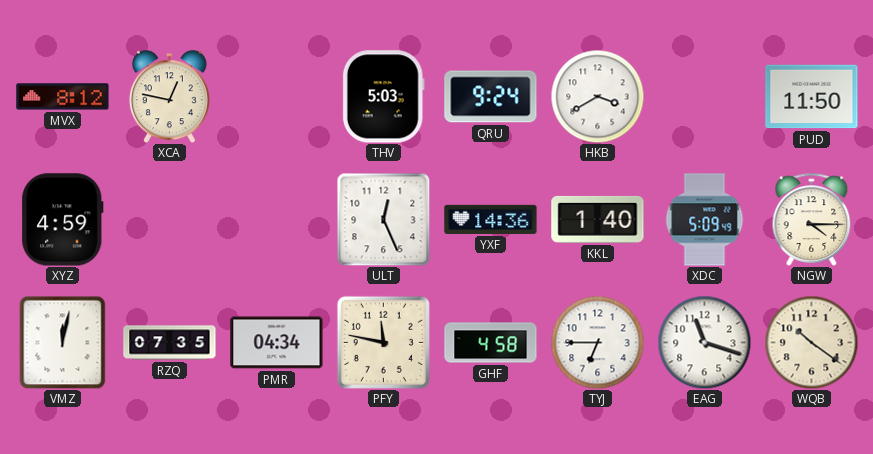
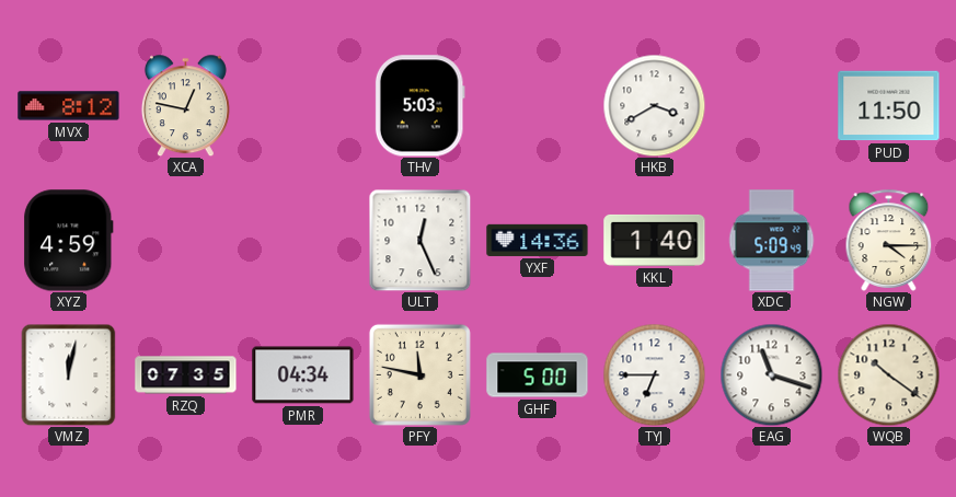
QRU: 9:24 -> none (491, 97)
GHF: 4:58 -> 5:00 (538, 375)
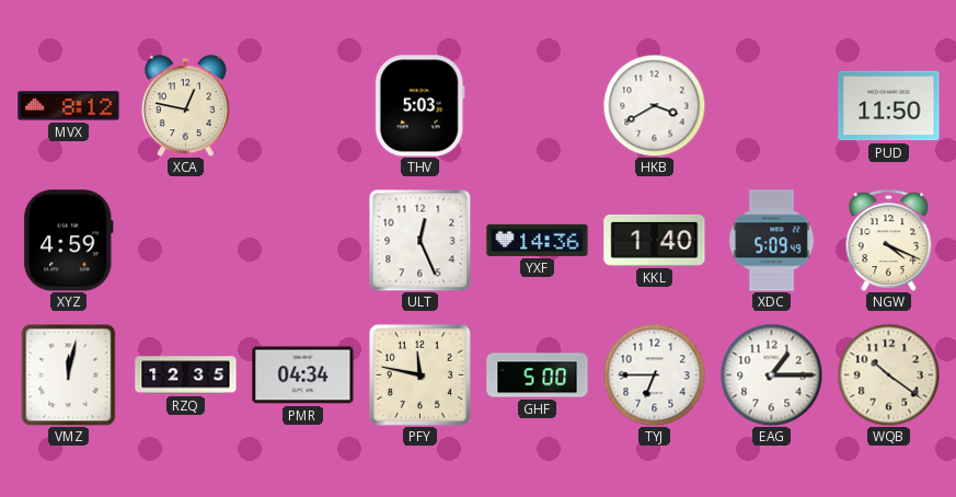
NGW: 4:15 -> 4:19 (889, 240)
RZQ: 07:35 -> 12:35 (186, 375)
EAG: 11:18 -> 1:15 (771, 374)
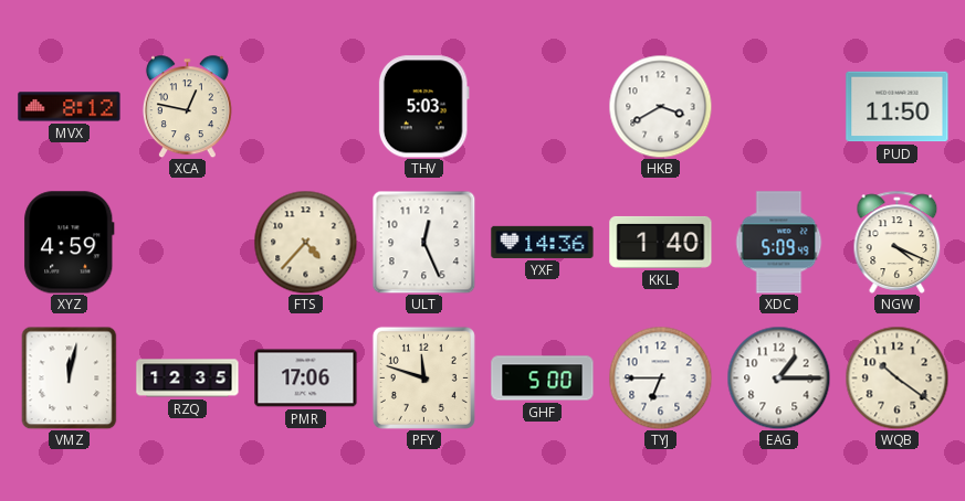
FTS: none -> 4:37 (305, 242)
PMR: 04:34 -> 17:06 (306, 379)
PFY: 11:47 -> 11:48 (423, 377)
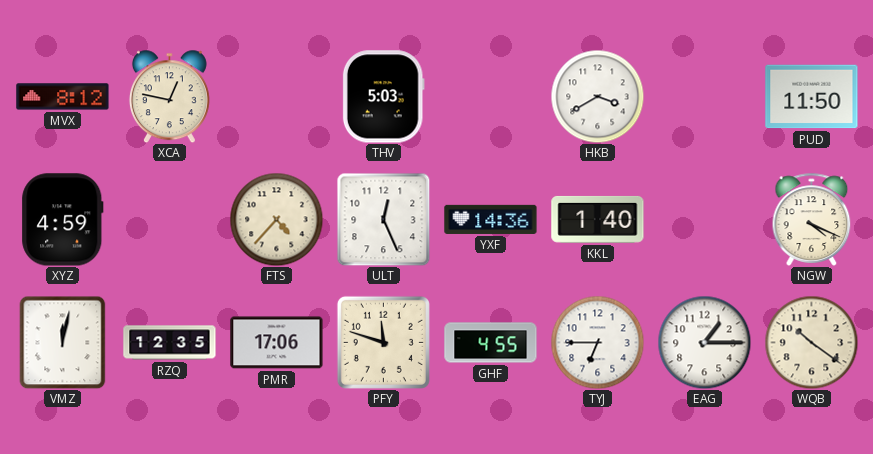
XDC: 5:09 -> none (779, 243)
GHF: 5:00 -> 4:55 (491, 343)
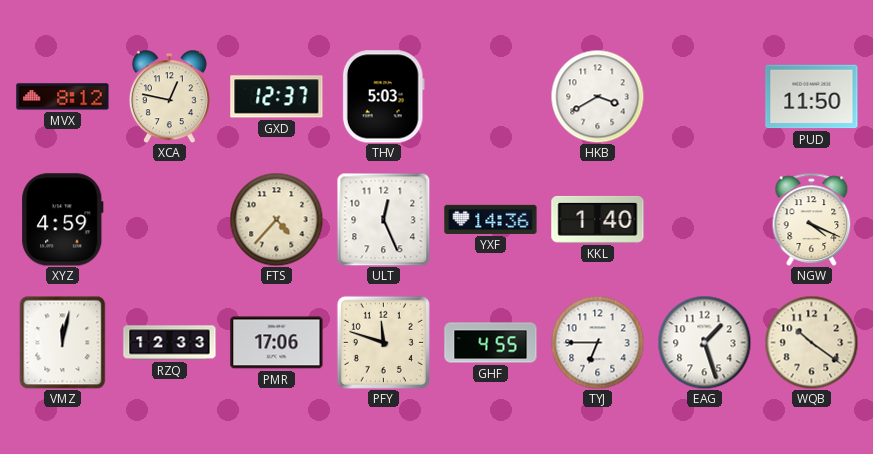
GXD: none -> 12:37 (277, 97)
RZQ: 12:35 -> 12:33 (170, 343)
EAG: 1:15 -> 1:27 (704, 342)
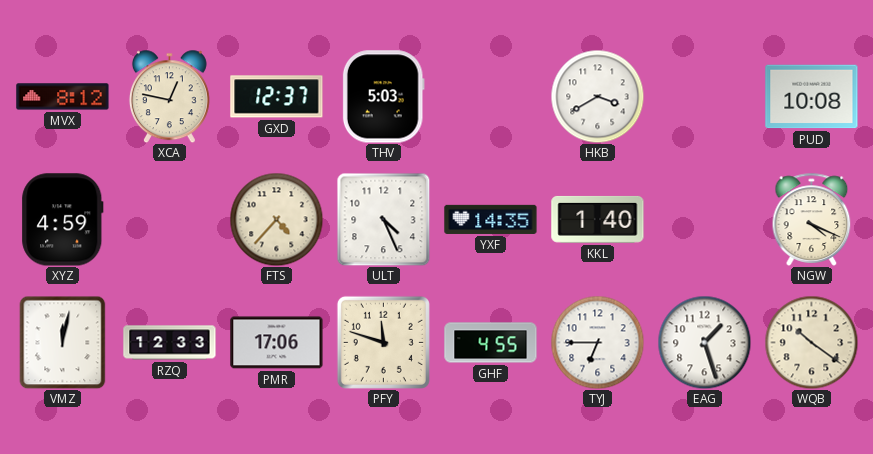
PUD: 11:50 -> 10:08 (812, 97)
ULT: 12:26 -> 4:26 (383, 219)
YXF: 14:36 -> 14:35 (491, 219)
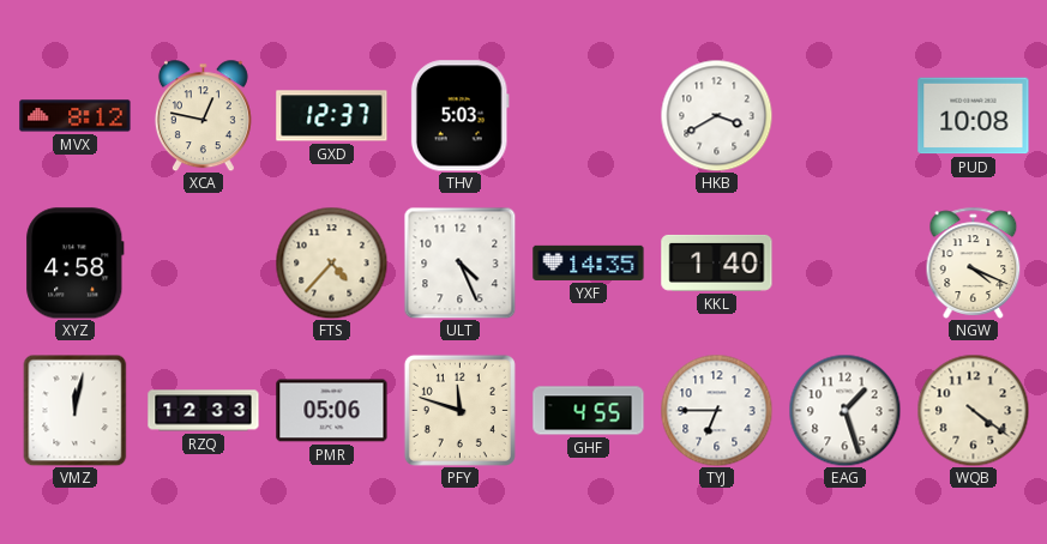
XYZ: 4:59 -> 4:58 (76, 264)
PMR: 17:06 -> 05:06 (332, 411)
WQB: 10:21 -> 4:21 (973, 410)
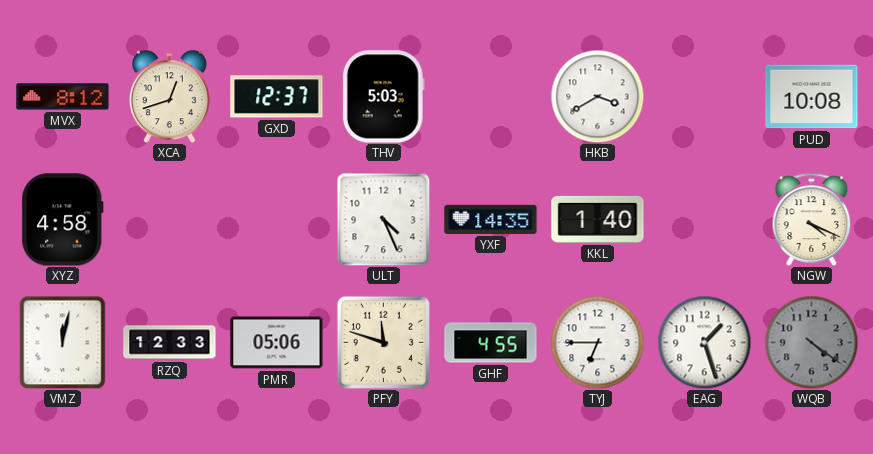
XCA: 12:47 -> 12:42 (169, 96)
FTS: 4:37 -> none (331, 262)
WQB dial: cream -> grey (811, 342)
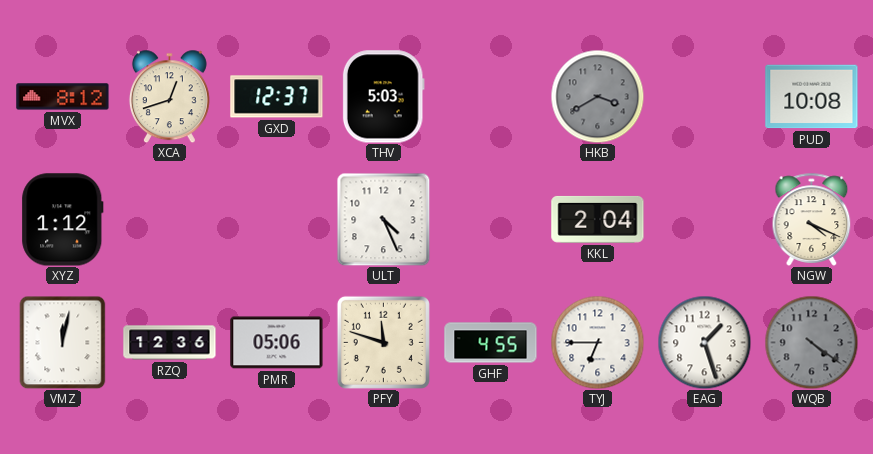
HKB dial: white -> grey (597, 96)
XYZ: 4:58 -> 1:12 (63, 220)
YXF: 14:35 -> none (491, 219)
KKL: 1:40 -> 2:04 (598, 219)
RZQ: 12:33 -> 12:36 (170, 343)
